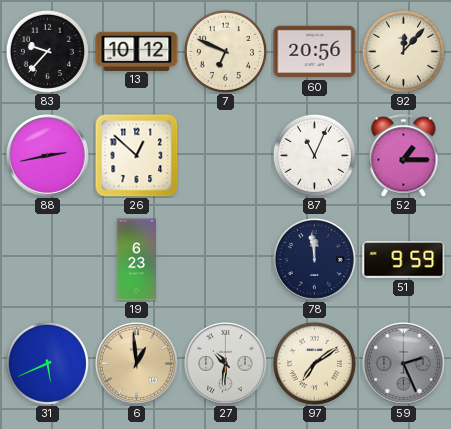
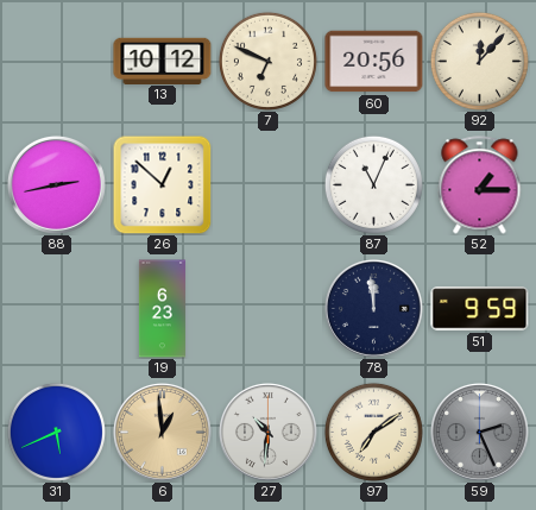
83: 9:37 -> none (47, 51)
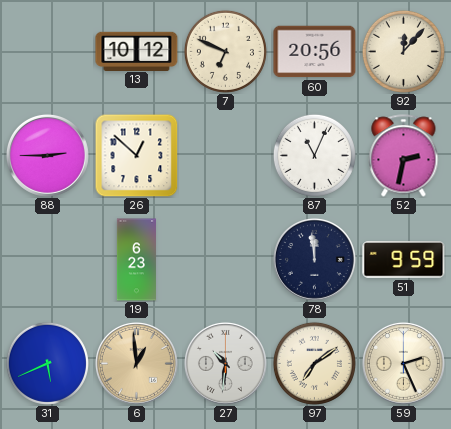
88: 2:43 -> 2:45 (47, 155)
52: 1:15 -> 2:32 (404, 156)
59 dial: grey -> cream (403, 363)
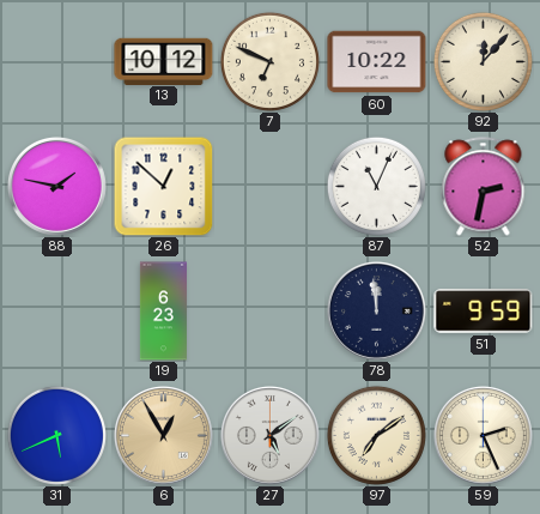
60: 20:56 -> 10:22 (377, 62)
88: 2:45 -> 1:47 (56, 186)
6: 12:59 -> 12:55 (163, 435)
27: 10:31 -> 5:09 (269, 435)
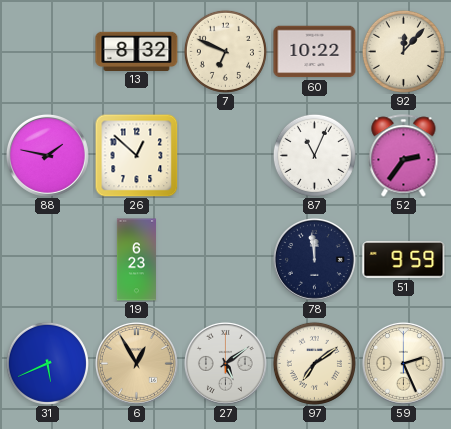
13: 10:12 -> 8:32 (137, 51)
52: 2:32 -> 2:36 (404, 156)
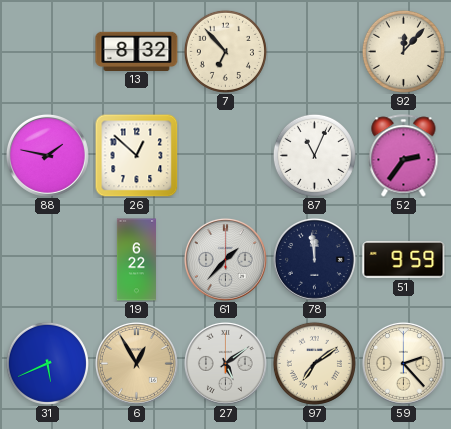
7: 6:49 -> 6:53 (225, 51)
60: 10:22 -> none (315, 52)
19: 6:23 -> 6:22 (136, 260)
61: none -> 1:37 (225, 259)
59: 2:26 -> 2:23 (403, 363)
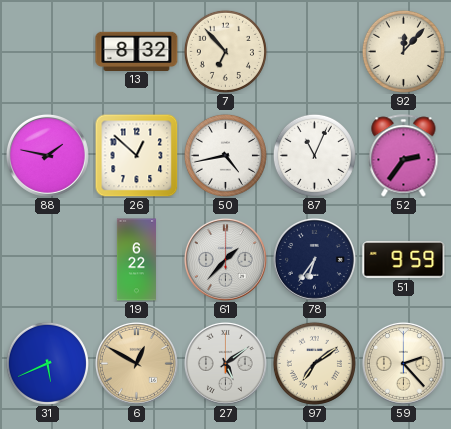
50: none -> 4:43 (225, 155)
78: 11:59 -> 6:36 (314, 259)
6: 12:55 -> 12:50 (136, 363)
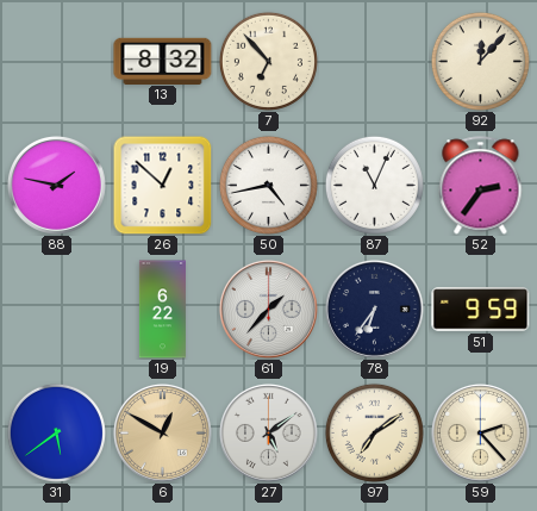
31: 5:41 -> 5:39 (56, 432)
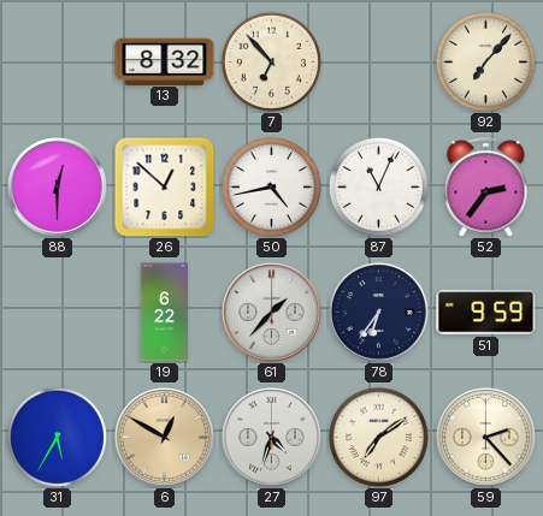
92: 12:07 -> 7:07 (485, 61)
88: 1:47 -> 12:30 (57, 186)
31: 5:39 -> 5:35 (57, 437)
27: 5:09 -> 4:33 (271, 437)
